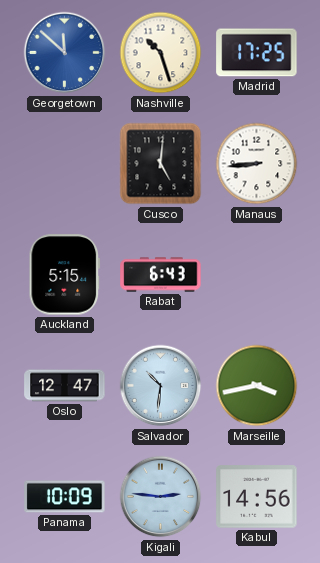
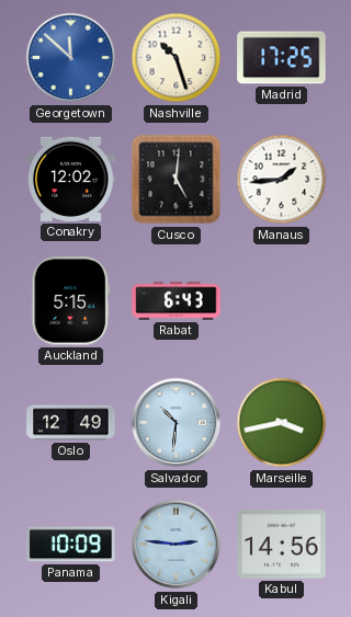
Conakry: none -> 12:02 (71, 179)
Manaus: 8:44 -> 1:44 (282, 180)
Oslo: 12:47 -> 12:49 (71, 423)
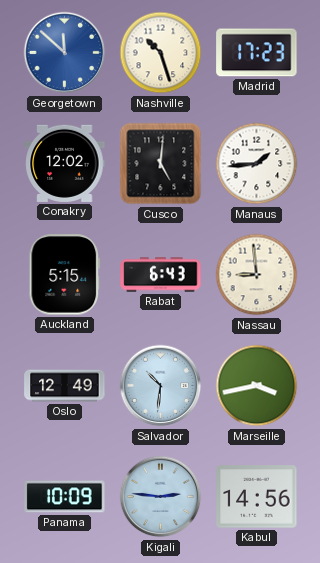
Madrid: 17:25 -> 17:23 (257, 53)
Nassau: none -> 8:59 (257, 275)
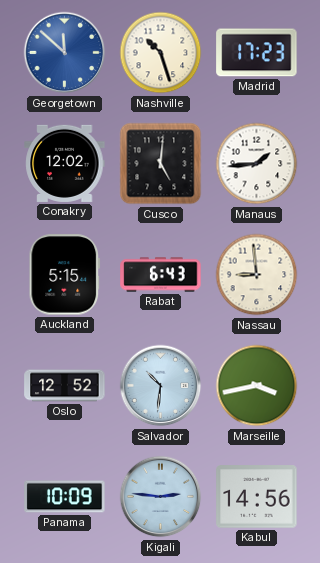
Oslo: 12:49 -> 12:52 (65, 386)
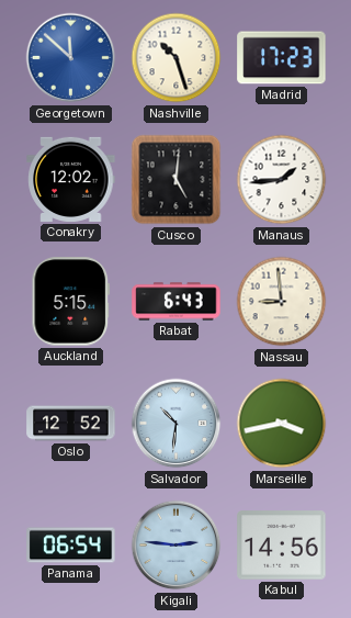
Panama: 10:09 -> 06:54 (71, 546)
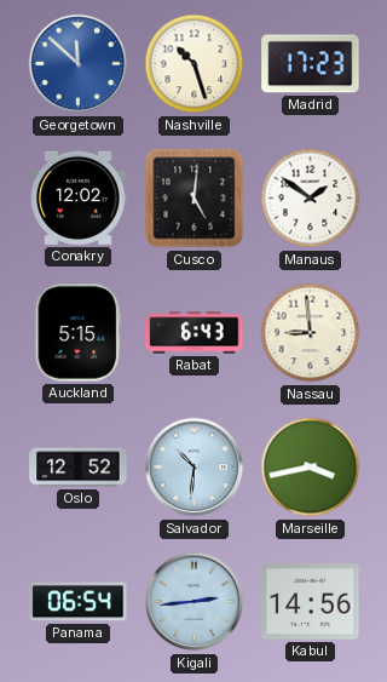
Manaus: 1:44 -> 1:51 (311, 199)
Kigali: 2:46 -> 2:44 (195, 602)
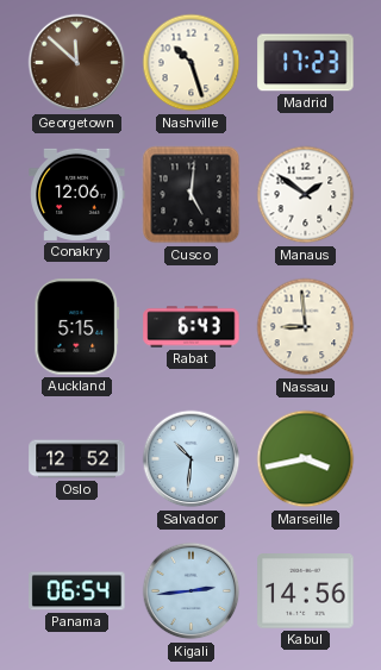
Georgetown dial: blue -> brown (77, 63)
Conakry: 12:02 -> 12:06 (77, 194)
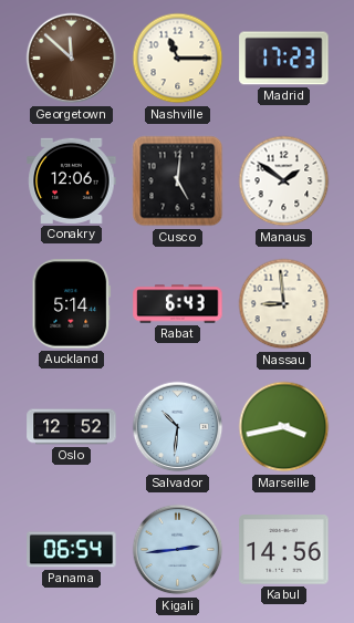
Nashville: 10:27 -> 11:15 (178, 59)
Auckland: 5:15 -> 5:14 (72, 304)
